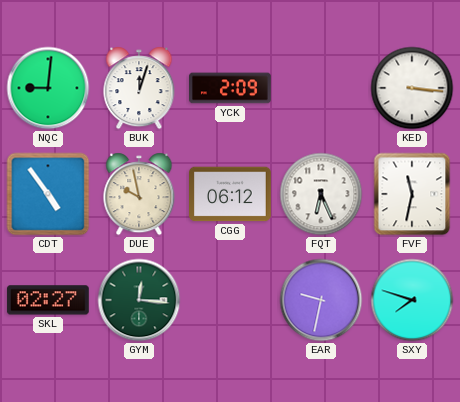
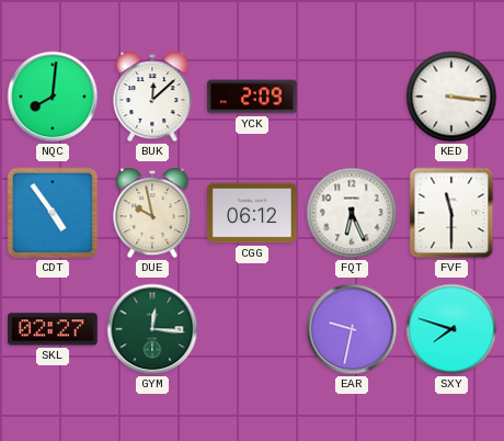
NQC: 9:01 -> 8:01 (53, 97)
BUK: 12:03 -> 12:08 (152, 97)
FVF: 11:32 -> 11:30 (451, 213)
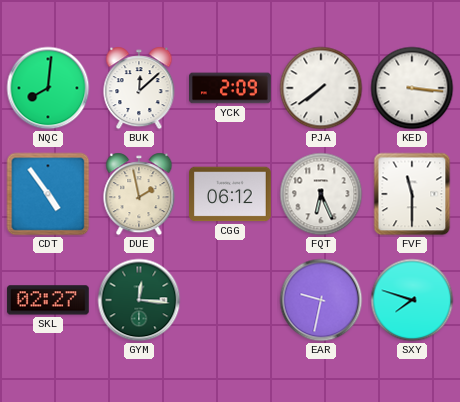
PJA: none -> 7:39 (321, 88)
DUE: 9:58 -> 1:58 (139, 194)
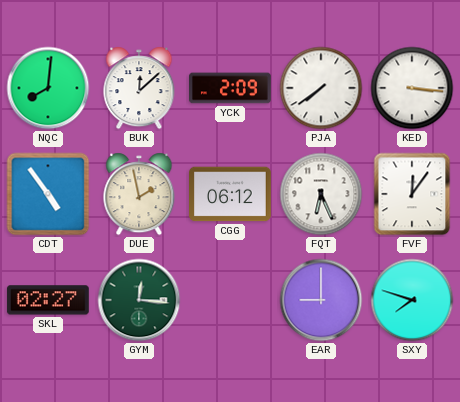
FVF: 11:30 -> 12:06 (412, 194)
EAR: 9:32 -> 9:00 (321, 300)
